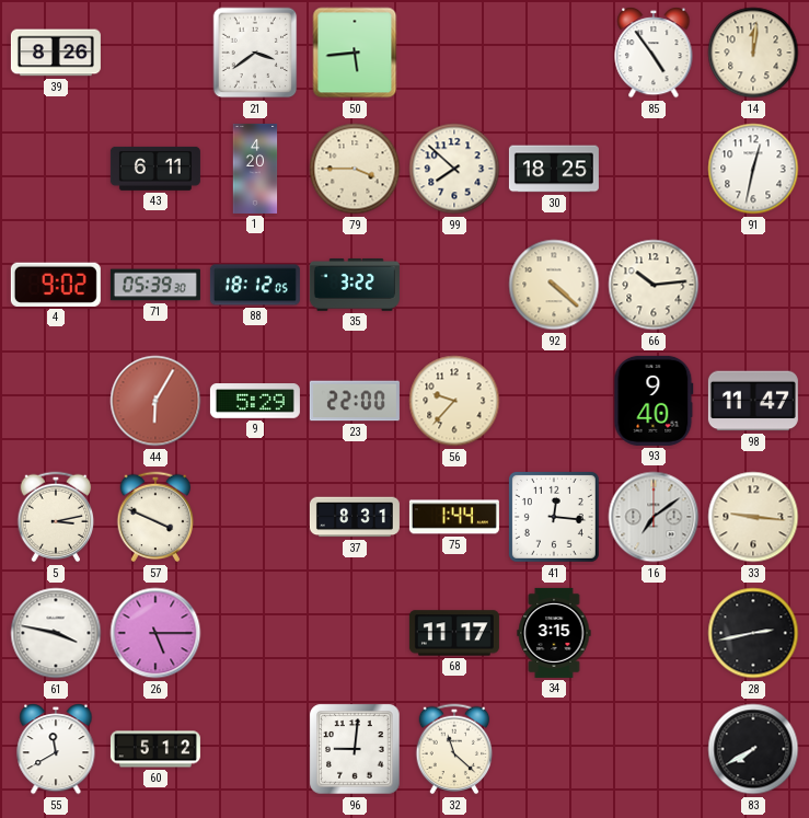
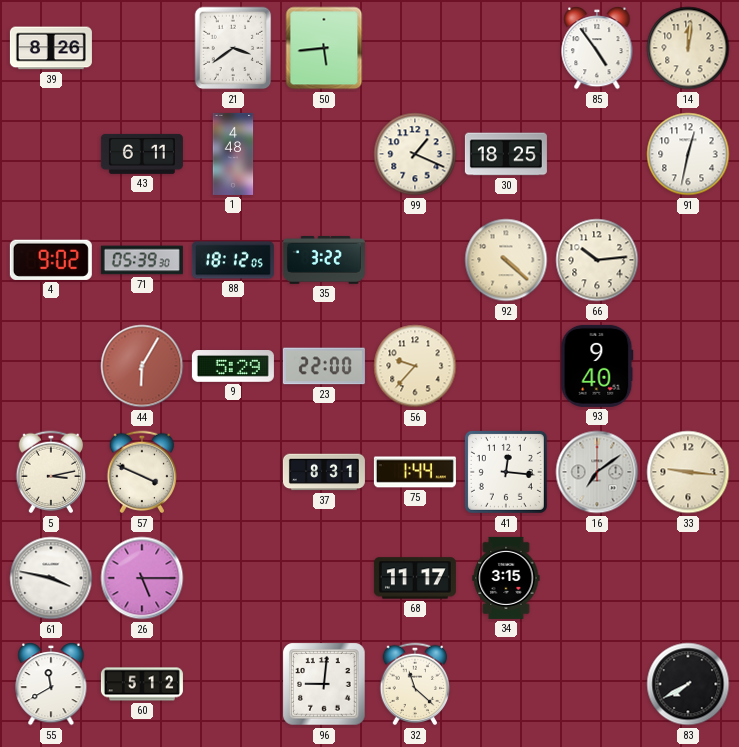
1: 4:20 -> 4:48 (233, 154)
79: 3:45 -> none (355, 169)
99: 7:52 -> 1:19 (415, 154)
98: 11:47 -> none (753, 401)
28: 2:43 -> none (753, 633)
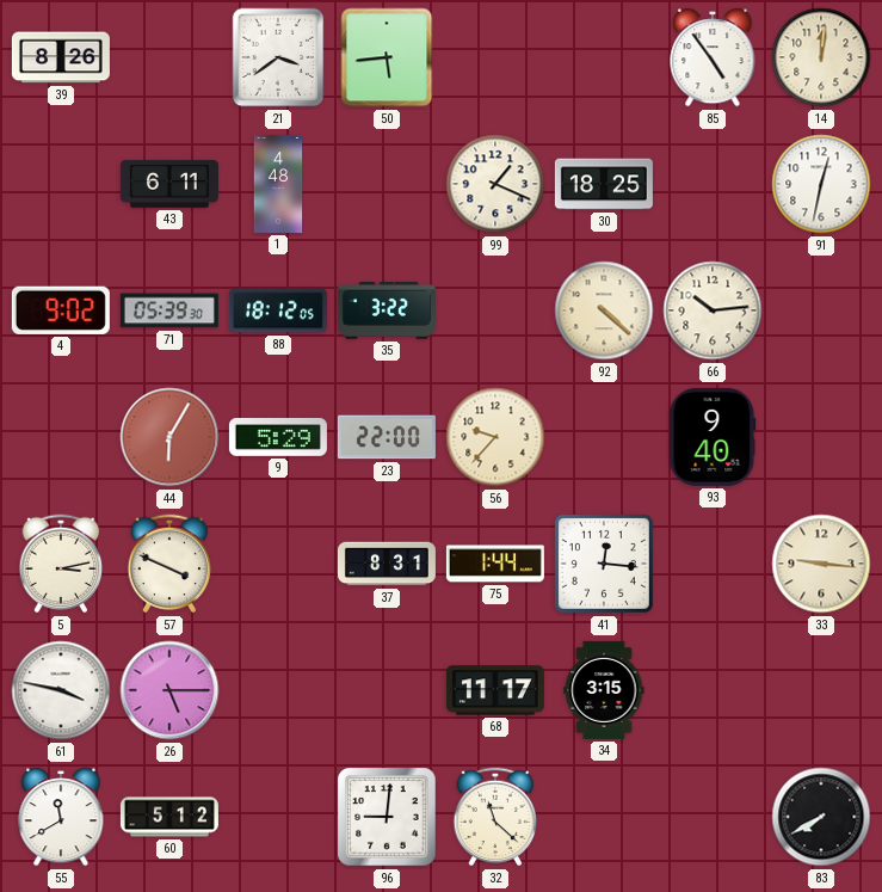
16: 7:09 -> none (597, 472)
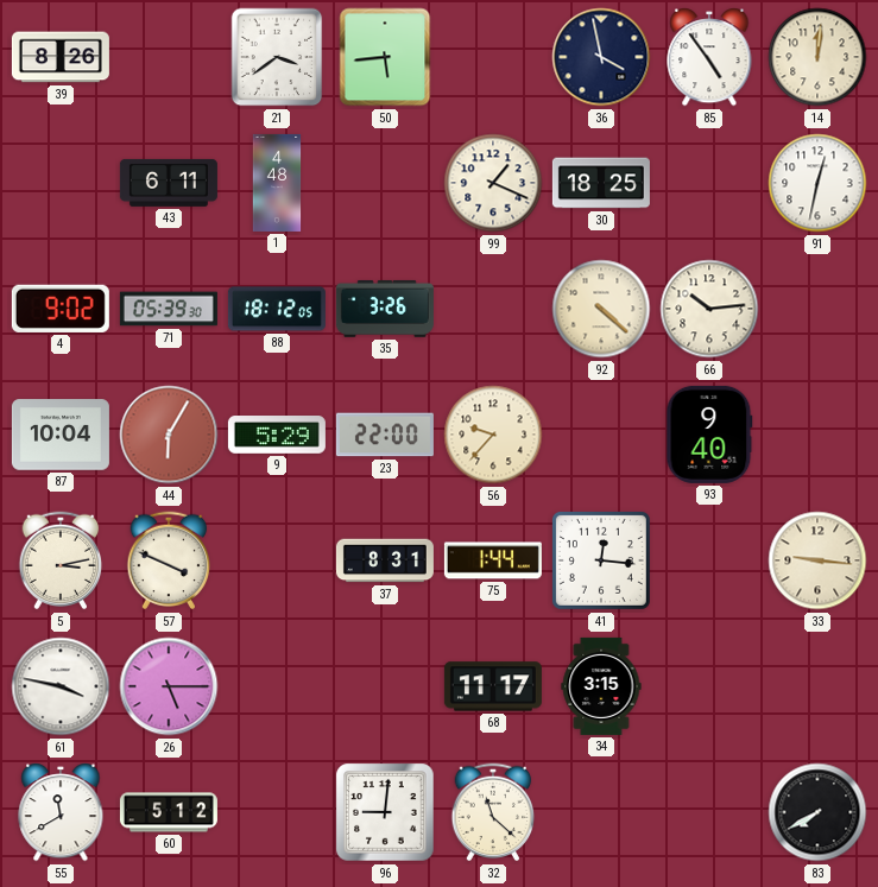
36: none -> 3:58 (601, 57)
35: 3:22 -> 3:26 (385, 309)
87: none -> 10:04 (61, 435)
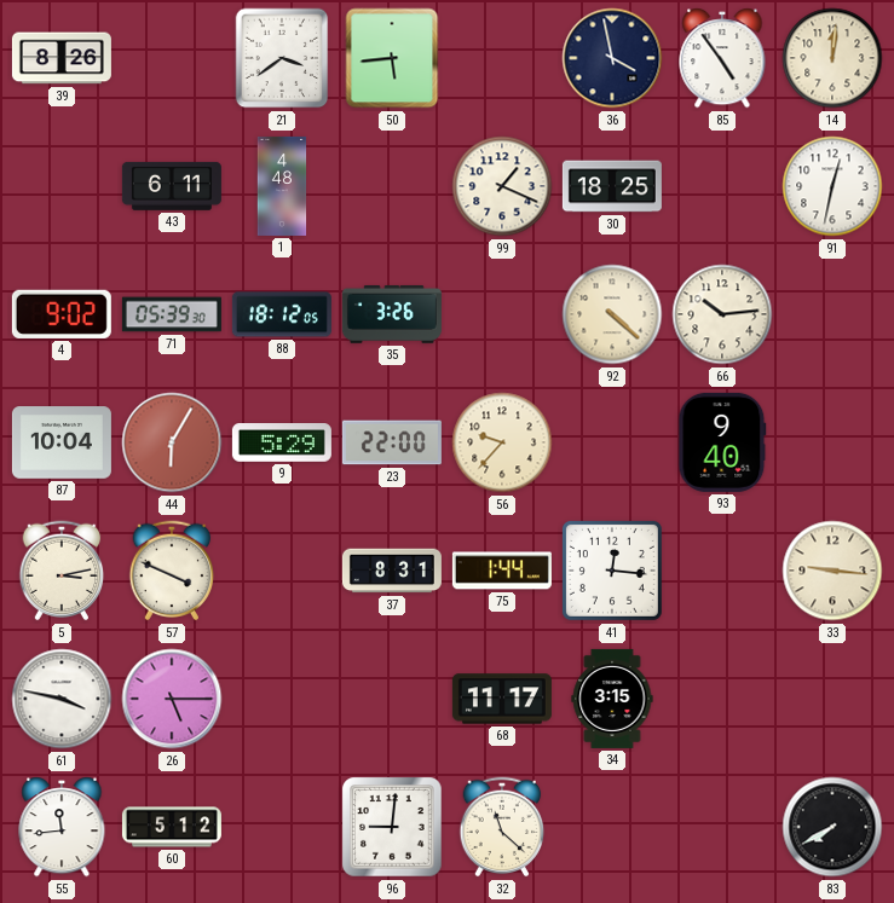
55: 11:40 -> 11:44 (62, 828)
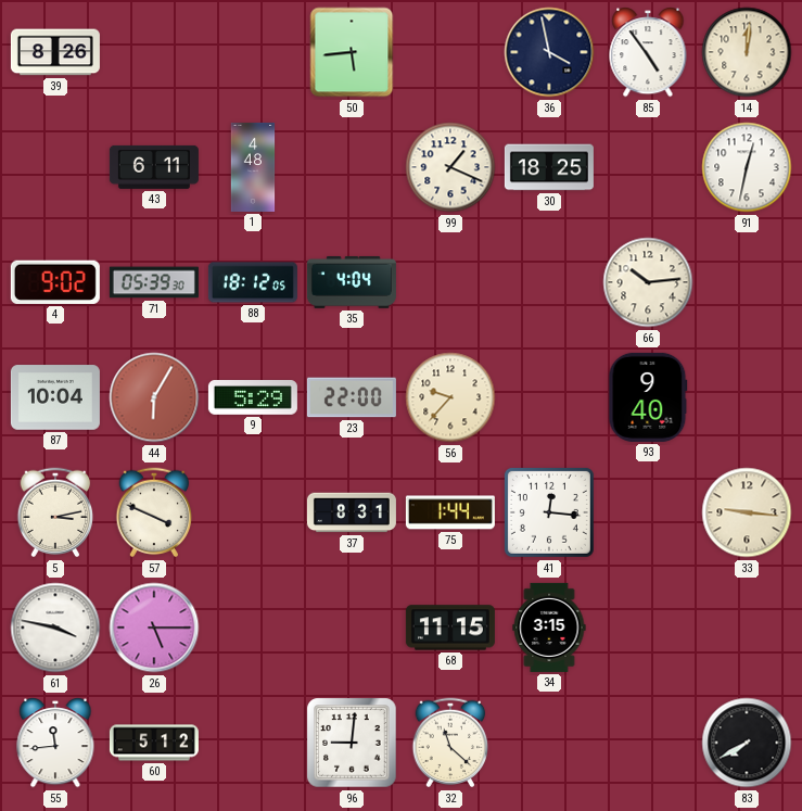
21: 3:39 -> none (282, 58)
35: 3:26 -> 4:04 (352, 282)
92: 4:22 -> none (612, 314)
68: 11:17 -> 11:15 (450, 628)
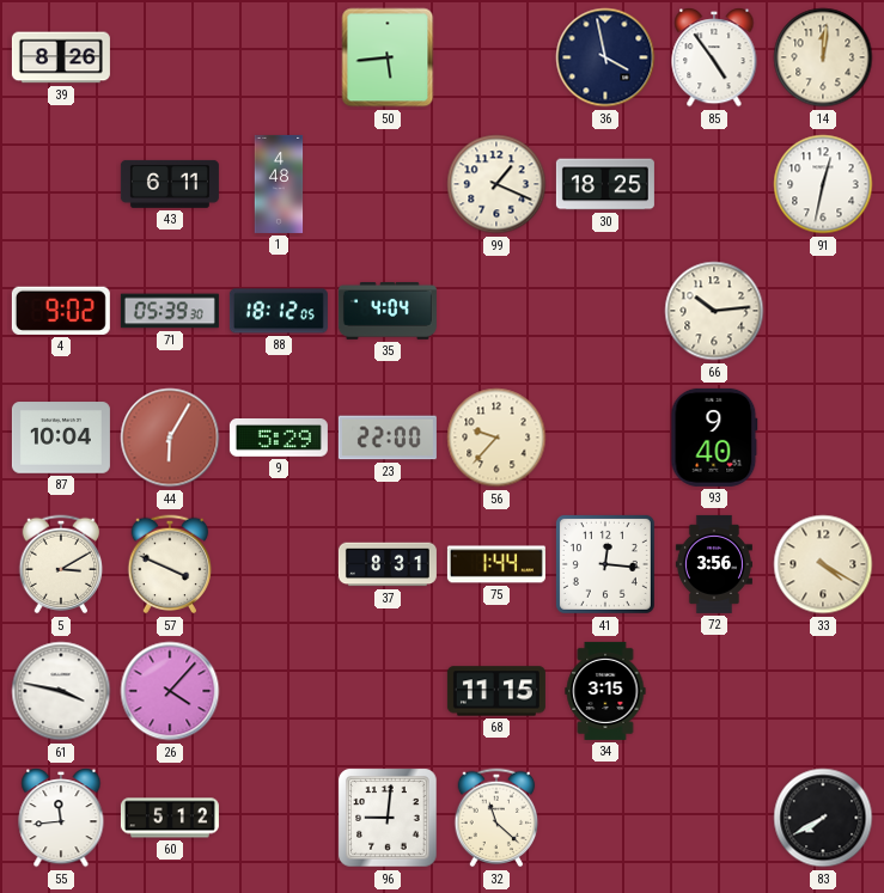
5: 3:13 -> 3:10 (61, 564)
72: none -> 3:56 (714, 564)
33: 9:16 -> 4:20 (823, 564)
26: 5:15 -> 4:07 (170, 691)
